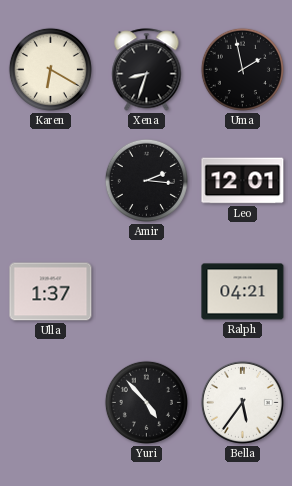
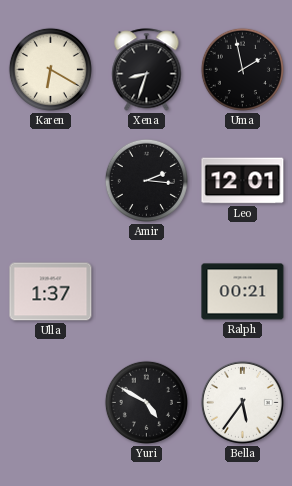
Ralph: 04:21 -> 00:21 (243, 292)
Yuri: 4:53 -> 4:50 (146, 402)
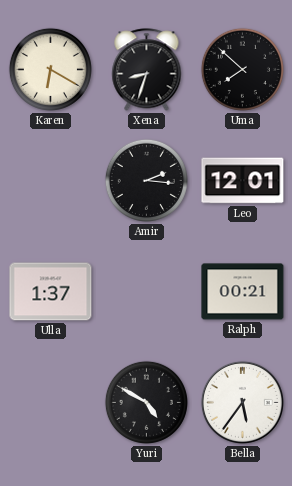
Uma: 1:58 -> 7:52 (242, 69)
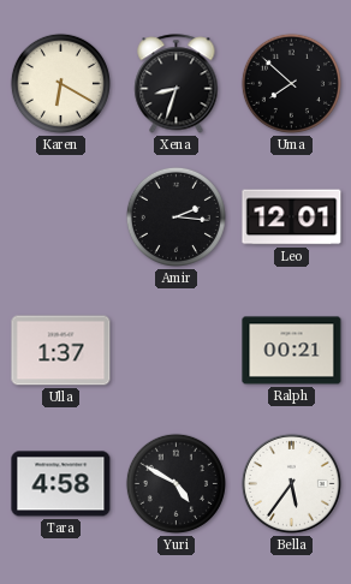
Tara: none -> 4:58 (61, 484)
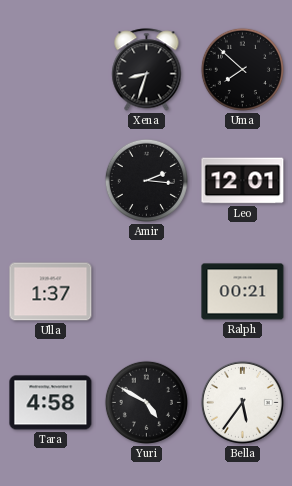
Karen: 6:20 -> none (60, 83)
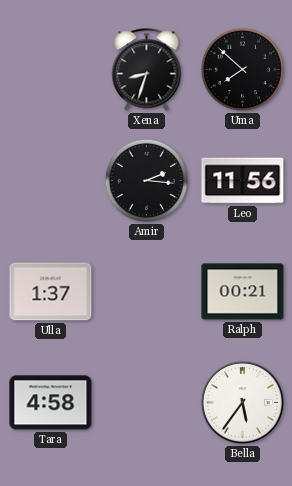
Leo: 12:01 -> 11:56 (243, 181)
Yuri: 4:50 -> none (146, 402)
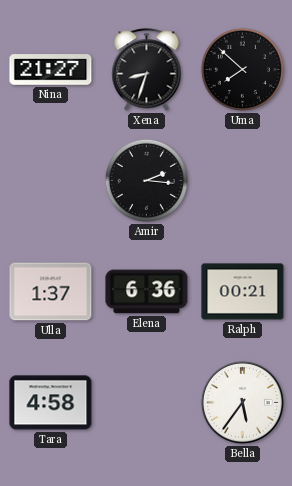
Nina: none -> 21:27 (51, 70)
Leo: 11:56 -> none (243, 181)
Elena: none -> 6:36 (147, 292)
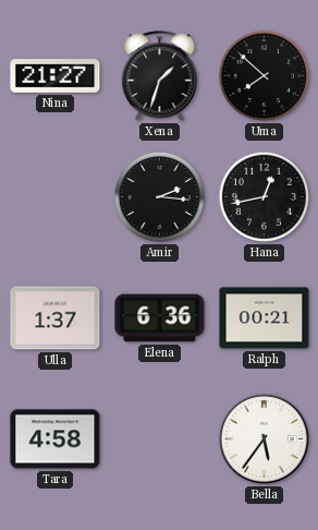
Xena: 8:33 -> 1:33 (160, 76)
Hana: none -> 12:43 (264, 196)
